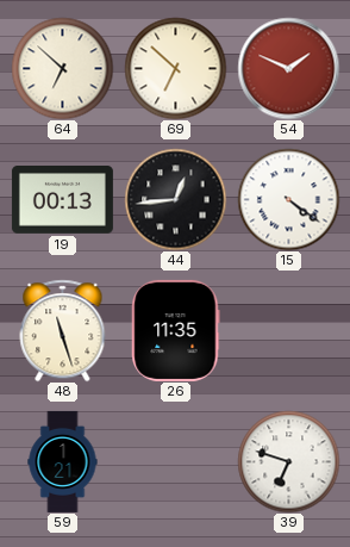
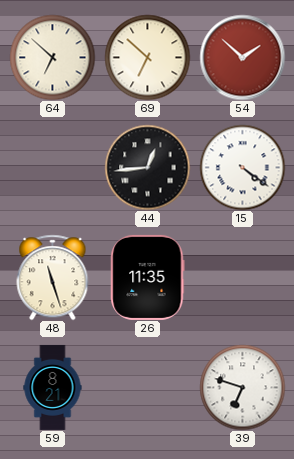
54: 1:49 -> 1:52 (242, 57)
19: 00:13 -> none (62, 200)
59: 1:21 -> 8:21 (53, 387)
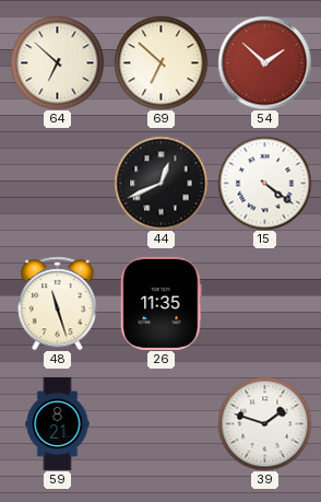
44: 12:44 -> 12:41 (160, 183)
39: 6:48 -> 1:48 (264, 423)
